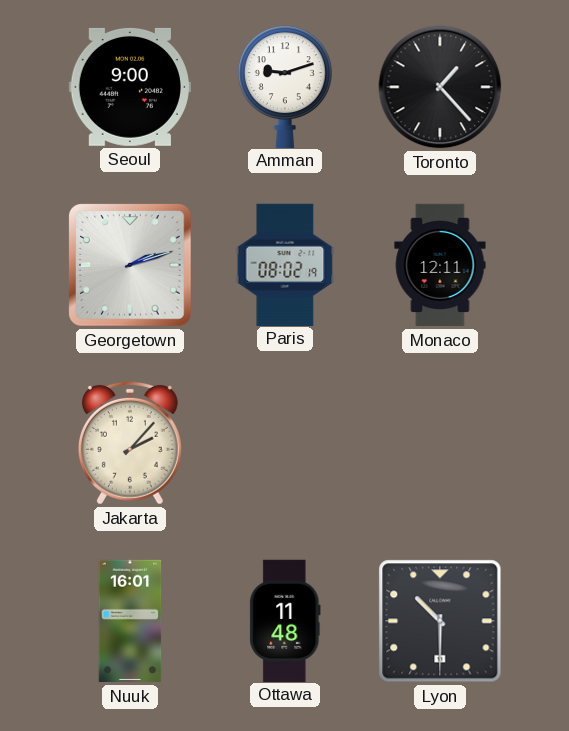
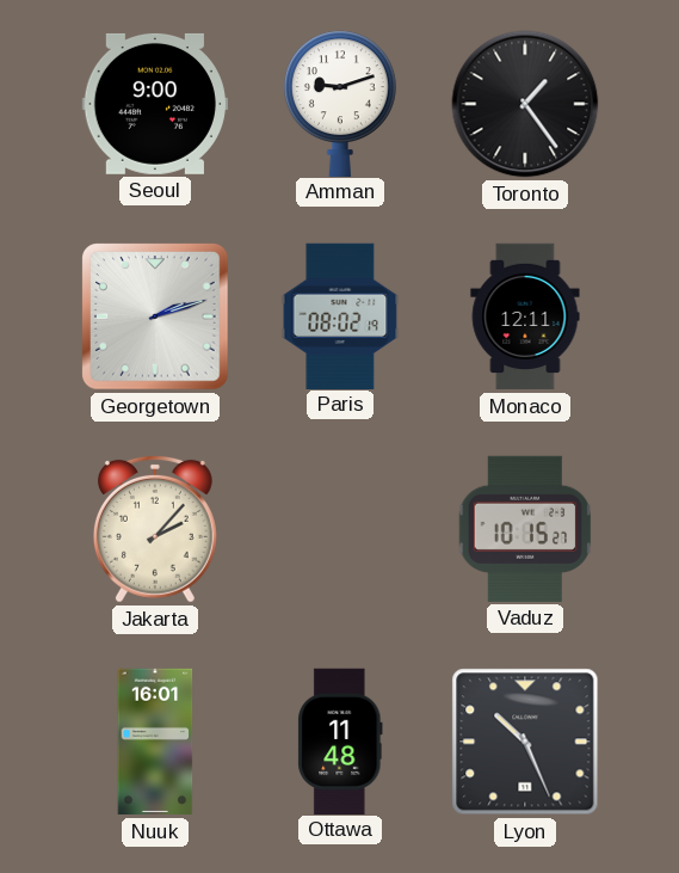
Toronto: 1:23 -> 1:24 (525, 104)
Vaduz: none -> 10:15 (525, 529)
Lyon: 10:30 -> 10:26 (525, 742)
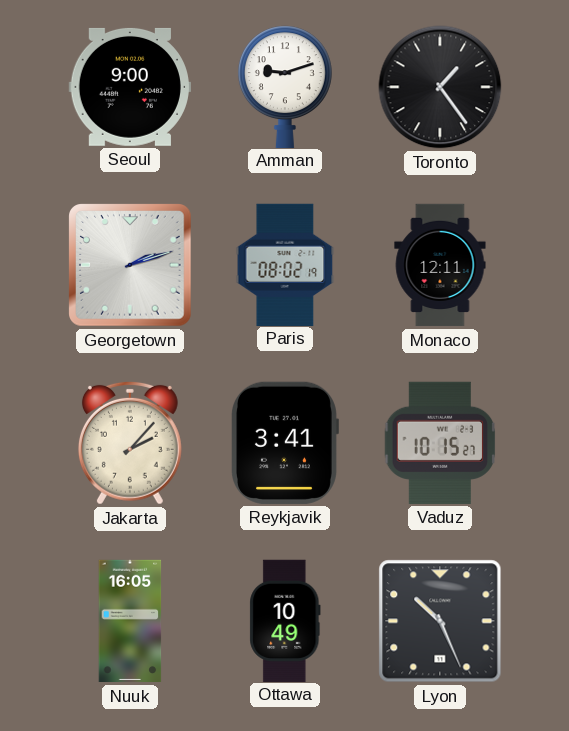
Reykjavik: none -> 3:41 (285, 443)
Nuuk: 16:01 -> 16:05 (130, 621)
Ottawa: 11:48 -> 10:49 (285, 620)
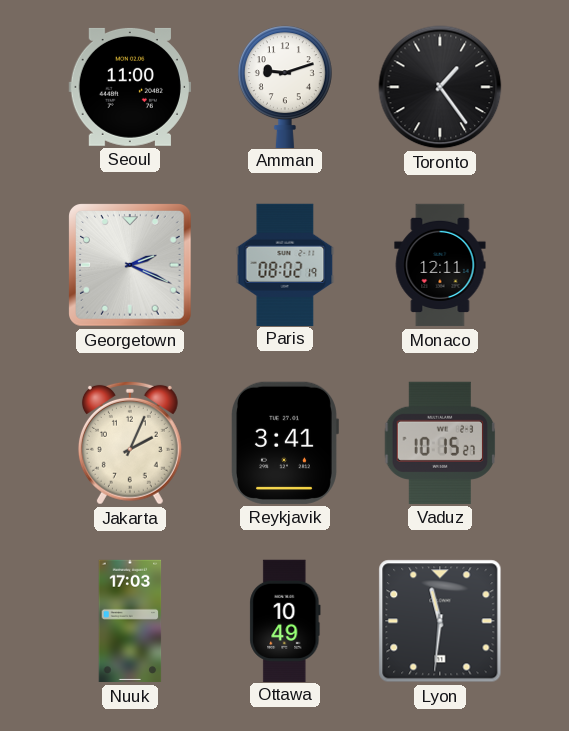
Seoul: 9:00 -> 11:00 (130, 87)
Georgetown: 2:12 -> 2:19 (131, 266)
Jakarta: 2:07 -> 2:04 (130, 443)
Nuuk: 16:05 -> 17:03 (130, 621)
Lyon: 10:26 -> 11:31 (440, 621)
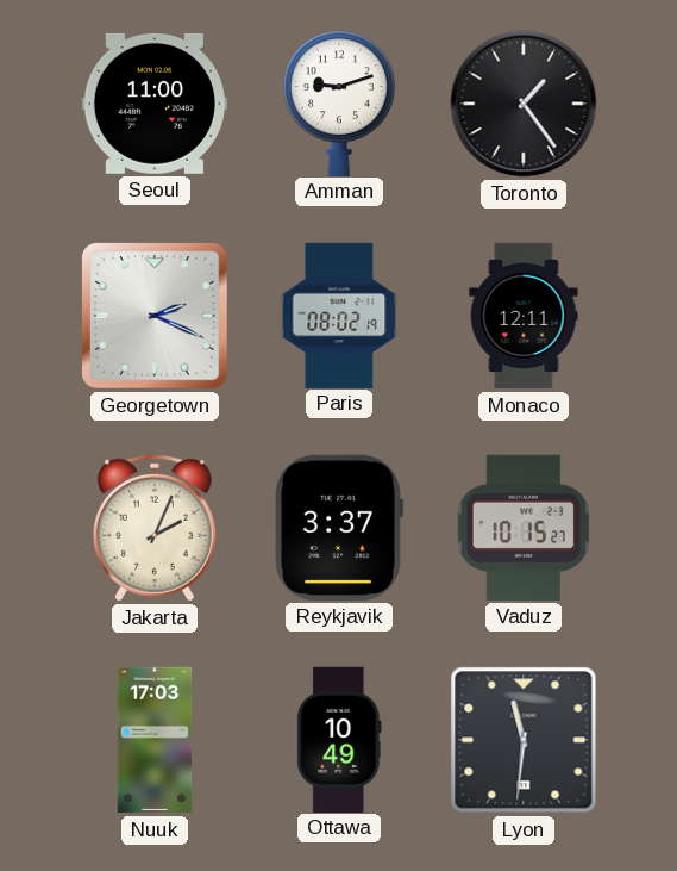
Reykjavik: 3:41 -> 3:37 (339, 528)
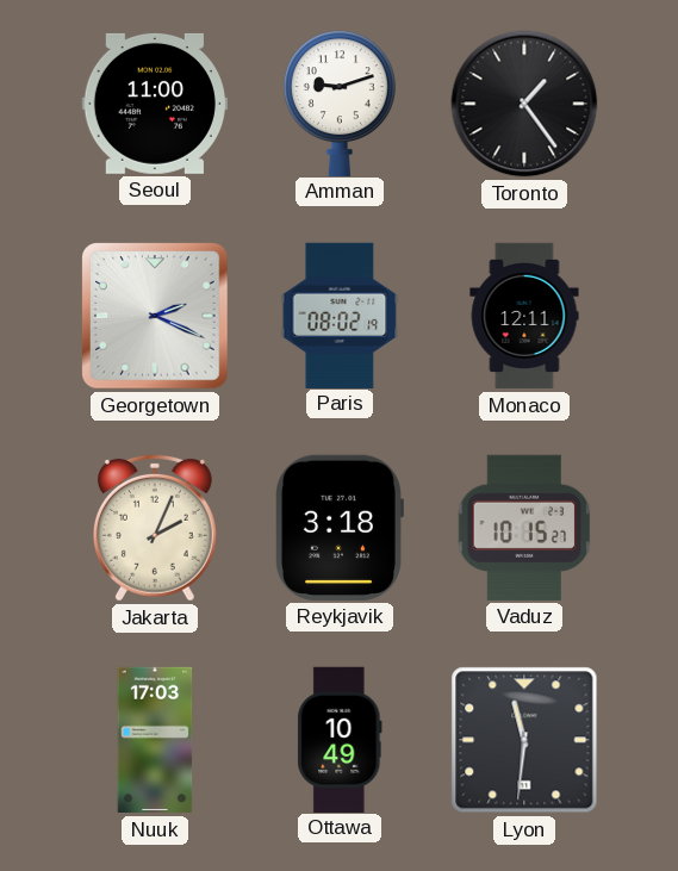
Reykjavik: 3:37 -> 3:18 (340, 528)
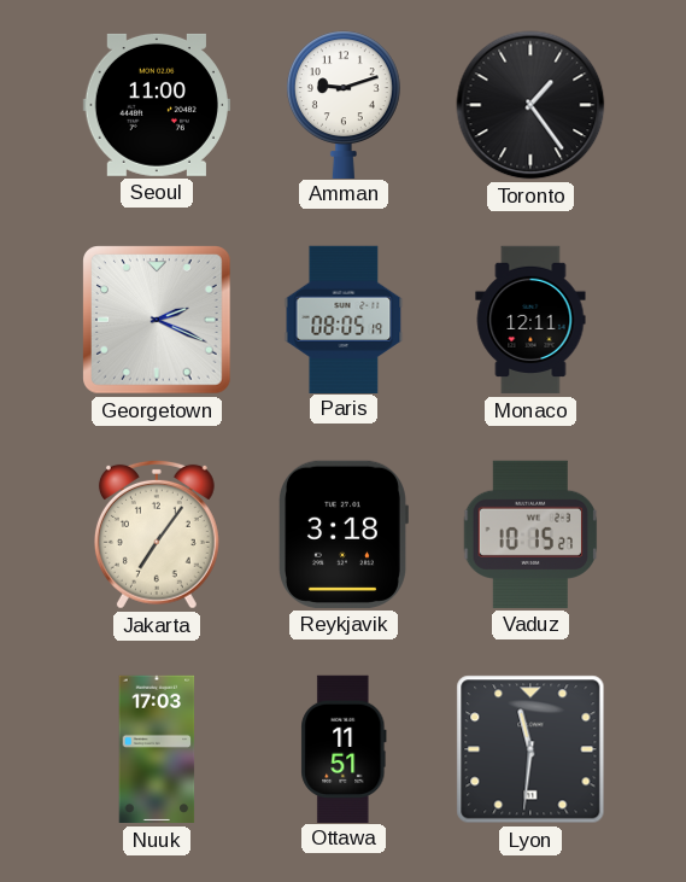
Paris: 08:02 -> 08:05 (344, 319)
Jakarta: 2:04 -> 7:06 (157, 535)
Ottawa: 10:49 -> 11:51 (344, 748)
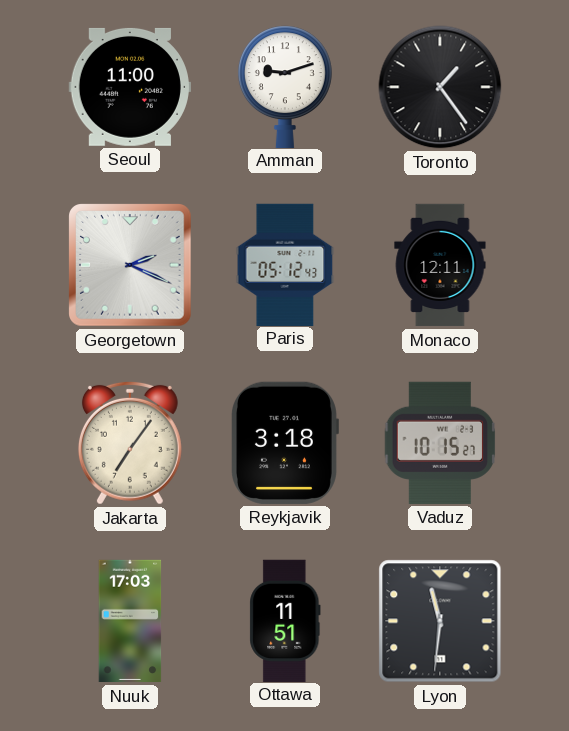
Paris: 08:05 -> 05:12 (285, 264)
